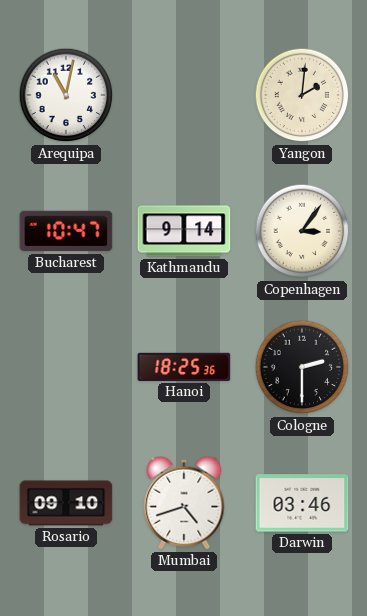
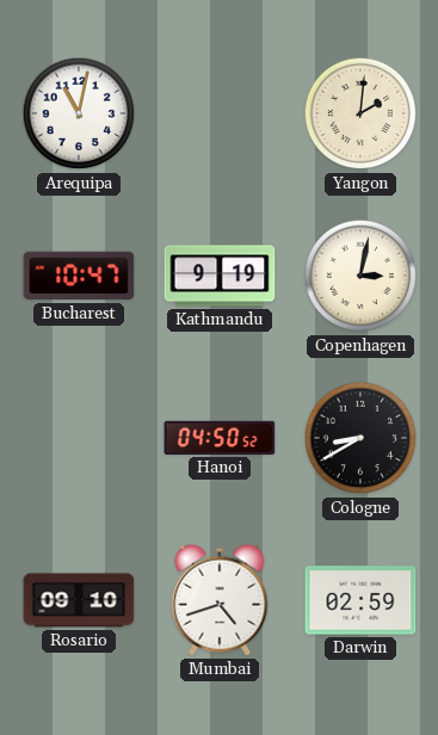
Kathmandu: 9:14 -> 9:19 (220, 276)
Copenhagen: 3:06 -> 3:02 (360, 276)
Hanoi: 18:25 -> 04:50 (220, 438)
Cologne: 2:30 -> 8:40 (360, 438)
Darwin: 03:46 -> 02:59 (360, 600)
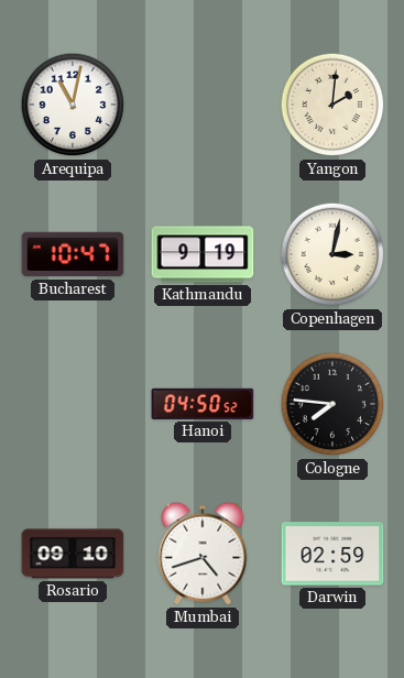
Cologne: 8:40 -> 7:46 (332, 404)
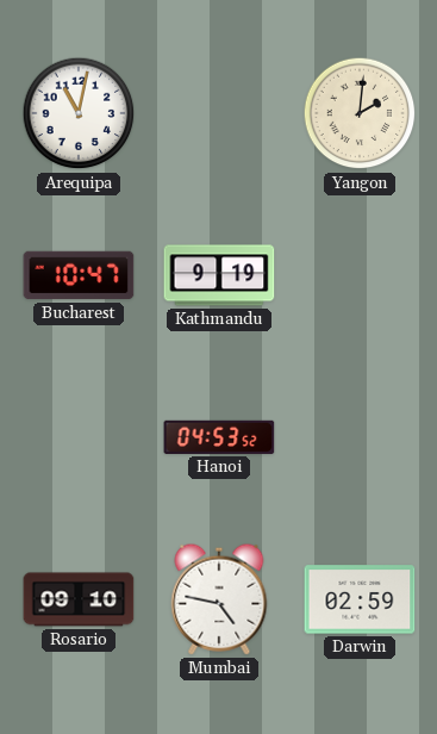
Copenhagen: 3:02 -> none (332, 254)
Hanoi: 04:50 -> 04:53 (219, 437)
Cologne: 7:46 -> none (332, 404)
Mumbai: 4:42 -> 4:47 (219, 599)
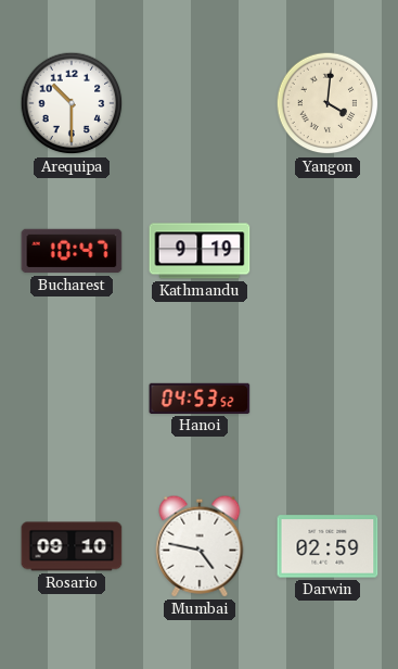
Arequipa: 11:02 -> 10:30 (72, 103)
Yangon: 2:01 -> 4:01 (328, 103)
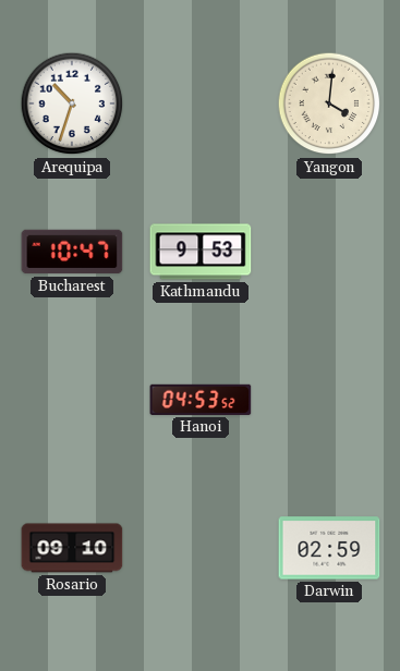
Arequipa: 10:30 -> 10:33 (72, 103)
Kathmandu: 9:19 -> 9:53 (201, 252)
Mumbai: 4:47 -> none (200, 546)
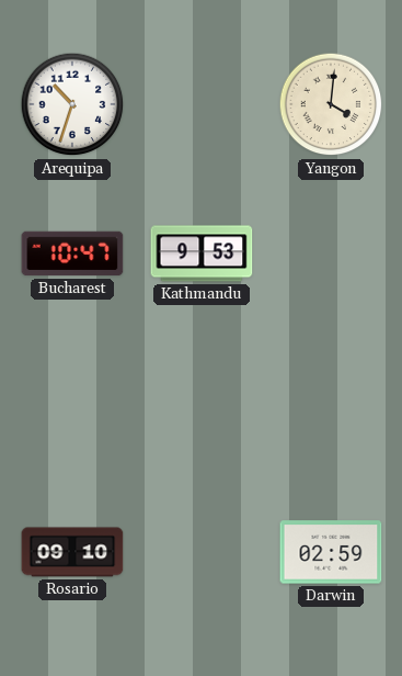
Hanoi: 04:53 -> none (201, 400)
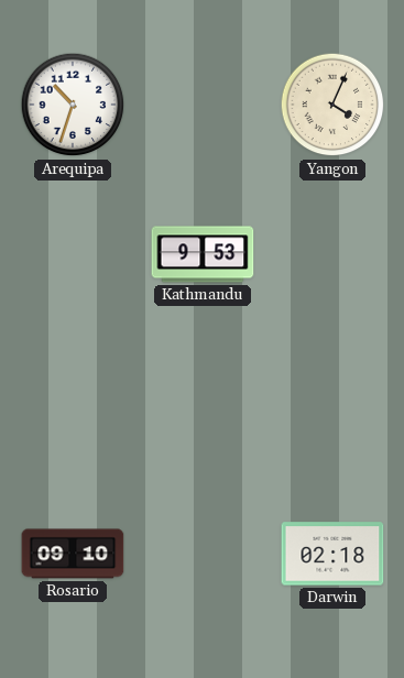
Yangon: 4:01 -> 4:04 (332, 105)
Bucharest: 10:47 -> none (72, 253)
Darwin: 02:59 -> 02:18 (332, 554)
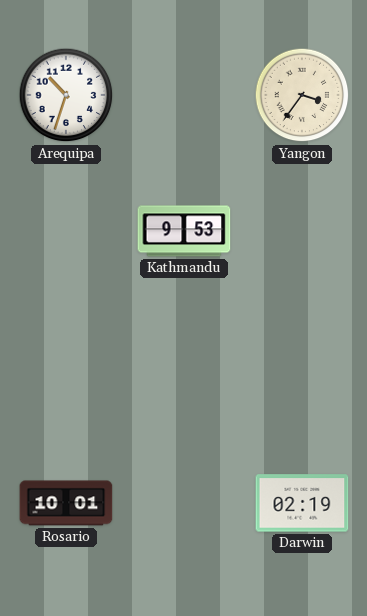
Yangon: 4:04 -> 3:36 (302, 95)
Rosario: 09:10 -> 10:01 (66, 503)
Darwin: 02:18 -> 02:19 (302, 503)
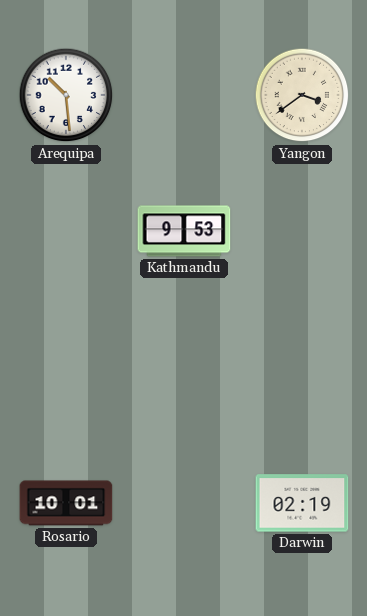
Arequipa: 10:33 -> 10:29 (66, 95)
Yangon: 3:36 -> 3:39 (302, 95)
